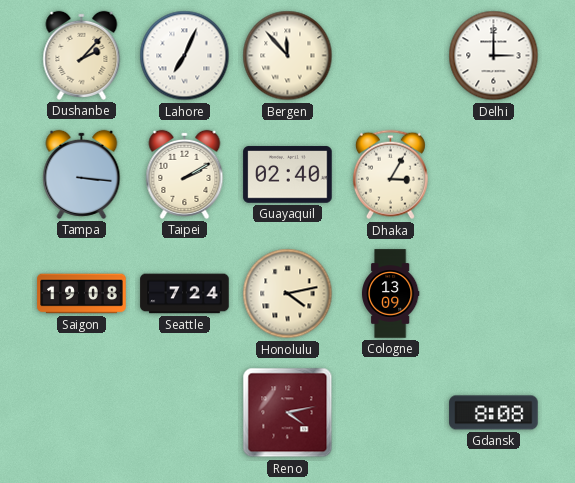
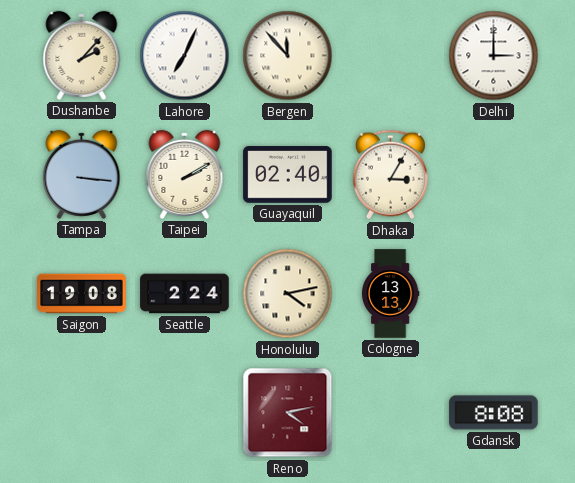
Seattle: 7:24 -> 2:24 (185, 294)
Cologne: 13:09 -> 13:13 (390, 294)
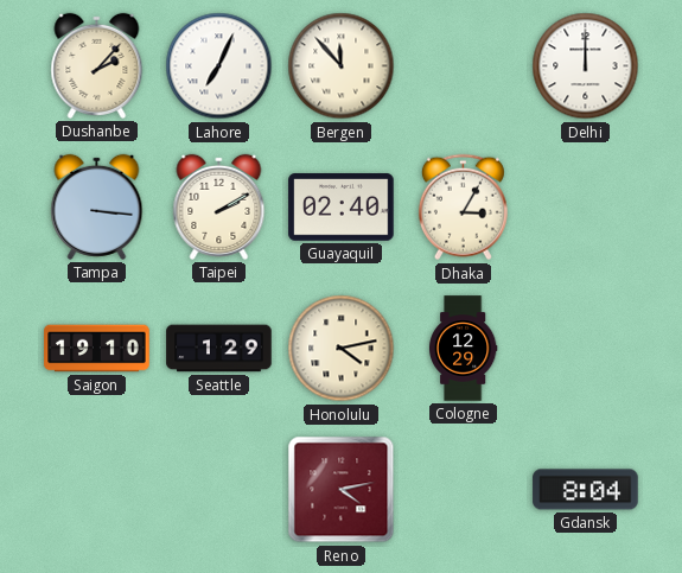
Delhi: 3:00 -> 12:00 (586, 66)
Saigon: 19:08 -> 19:10 (97, 349)
Seattle: 2:24 -> 1:29 (219, 349)
Cologne: 13:13 -> 12:29 (463, 349)
Gdansk: 8:08 -> 8:04 (586, 490)
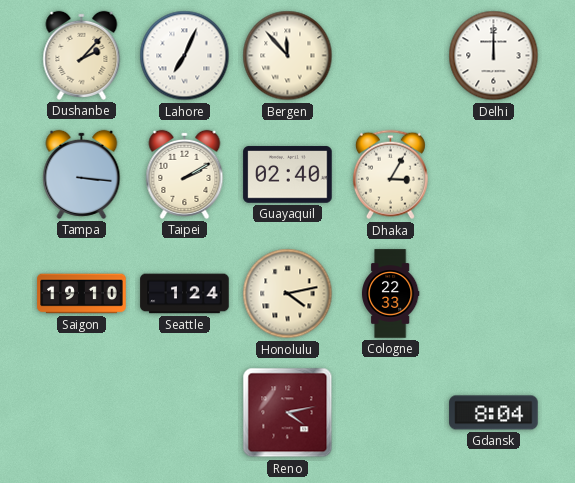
Seattle: 1:29 -> 1:24 (185, 294)
Cologne: 12:29 -> 22:33 (390, 294)
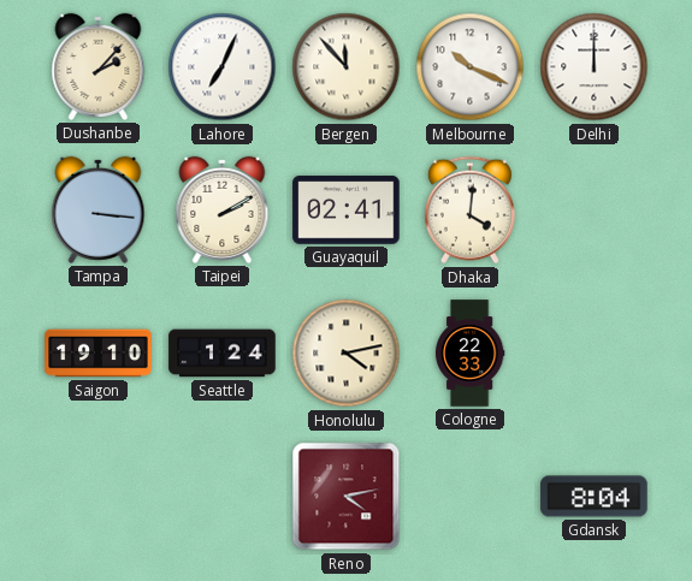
Melbourne: none -> 10:19 (471, 67)
Guayaquil: 02:40 -> 02:41 (347, 211)
Dhaka: 3:05 -> 4:01 (469, 211)
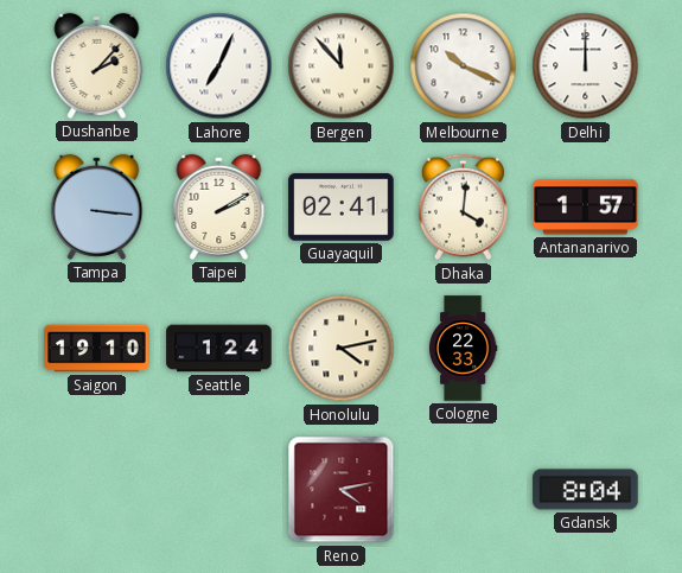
Antananarivo: none -> 1:57 (586, 208)
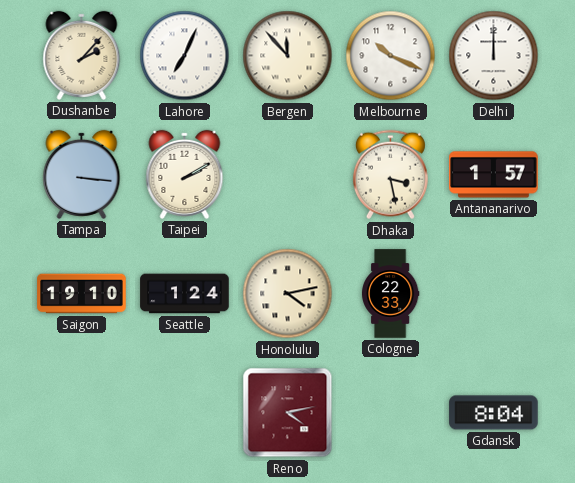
Guayaquil: 02:41 -> none (342, 208)
Dhaka: 4:01 -> 3:28 (390, 175)
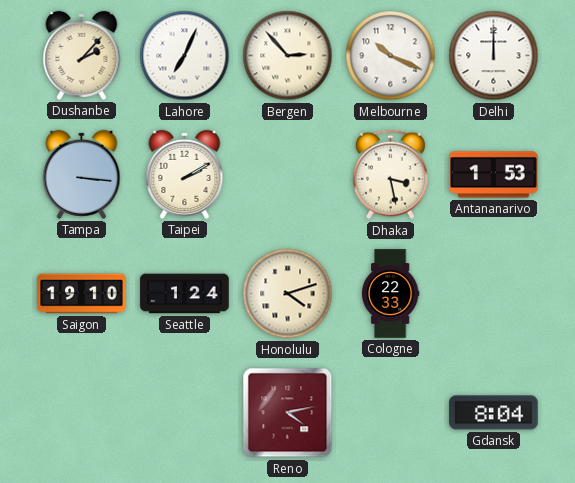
Bergen: 11:53 -> 2:53 (288, 56)
Antananarivo: 1:57 -> 1:53 (494, 175)
Honolulu: 4:13 -> 4:12 (288, 294)
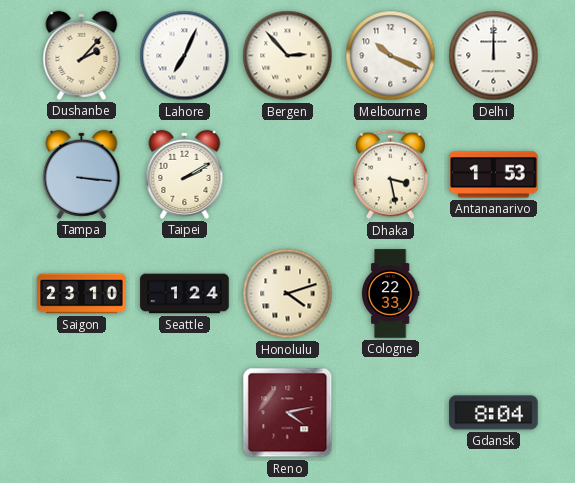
Saigon: 19:10 -> 23:10 (82, 294)
